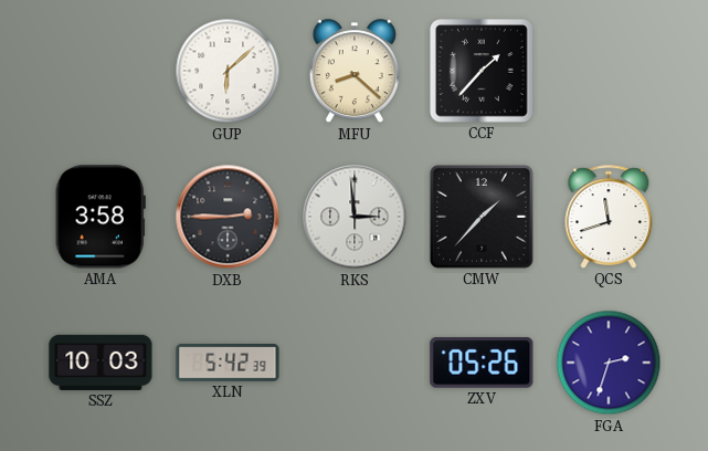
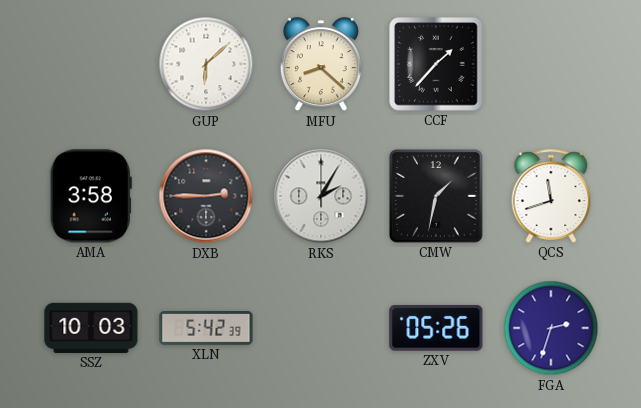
RKS: 2:59 -> 2:05 (321, 196)
CMW: 1:37 -> 1:32 (436, 196)
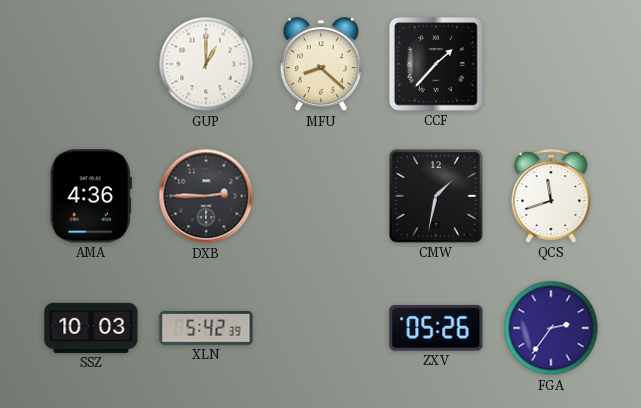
GUP: 6:08 -> 1:00 (206, 64)
AMA: 3:58 -> 4:36 (91, 196)
RKS: 2:05 -> none (321, 196)
FGA: 2:33 -> 2:36 (551, 328)
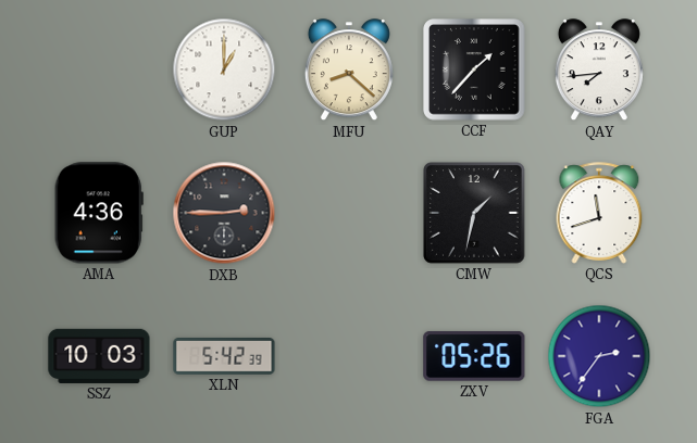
QAY: none -> 7:44 (599, 71)
